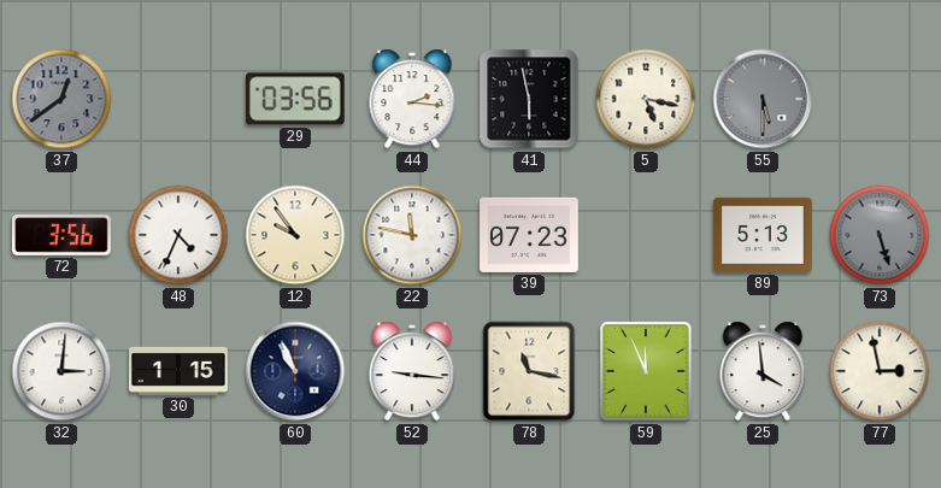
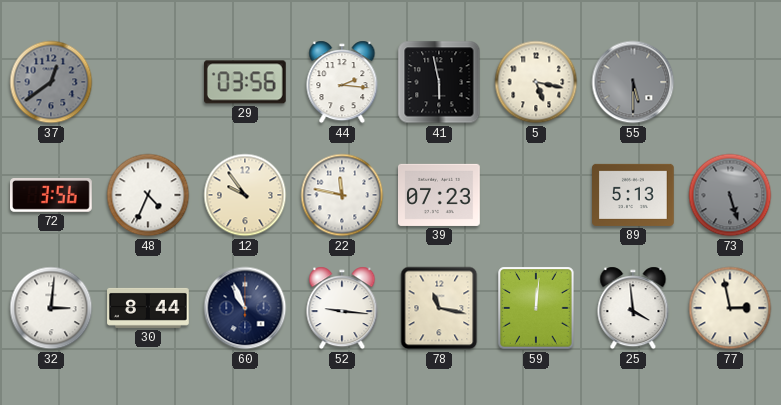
30: 1:15 -> 8:44 (148, 308)
59: 11:56 -> 12:01 (536, 308)
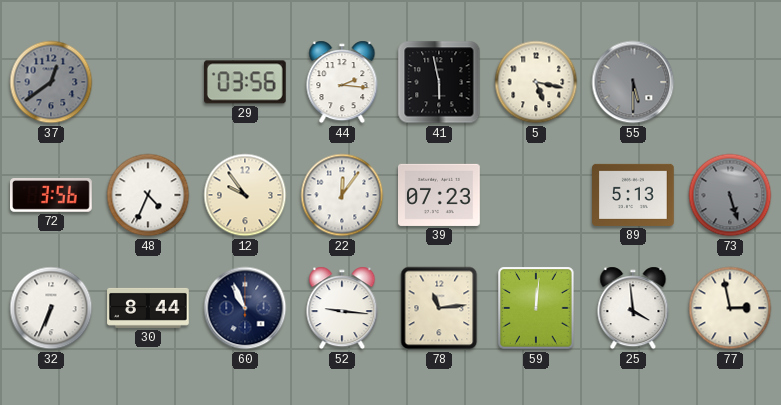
22: 11:47 -> 12:06 (342, 195)
32: 3:01 -> 6:34 (51, 308)
78: 11:17 -> 11:14 (439, 308)
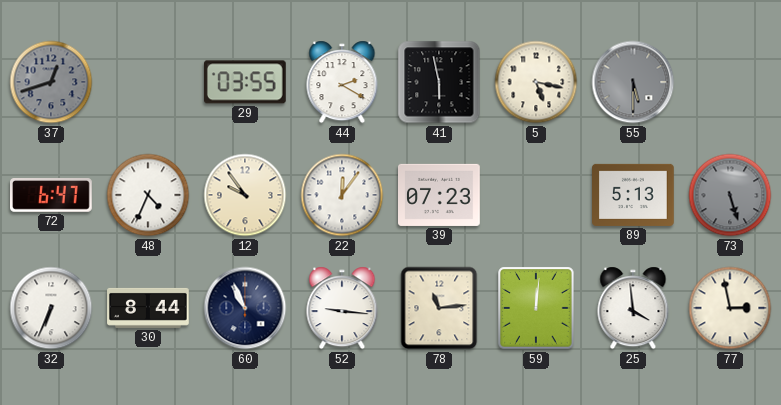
37: 12:39 -> 12:42 (51, 82)
29: 03:56 -> 03:55 (245, 82)
44: 2:16 -> 2:20 (342, 82)
72: 3:56 -> 6:47 (52, 195)
